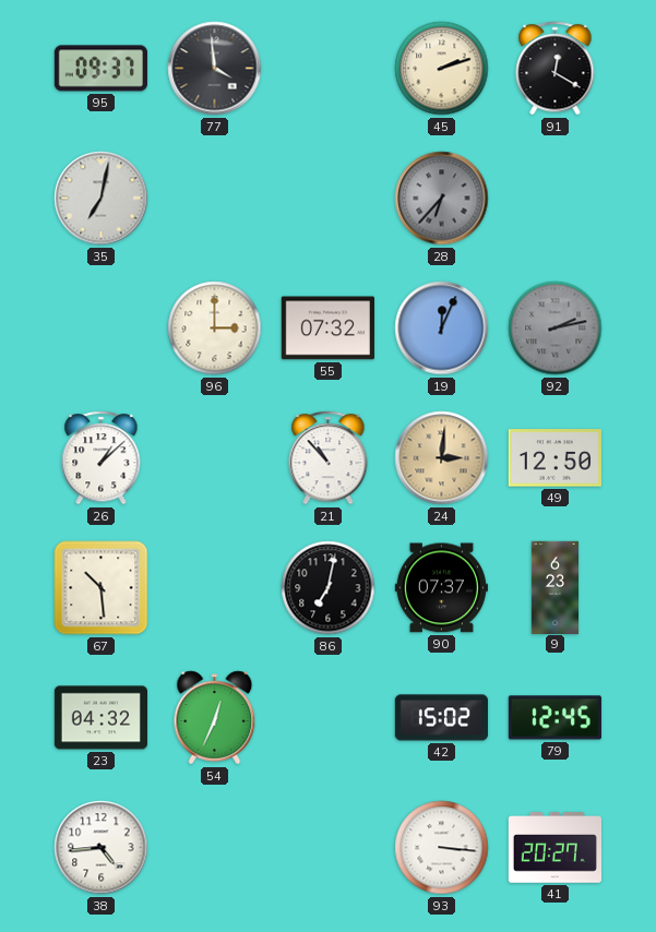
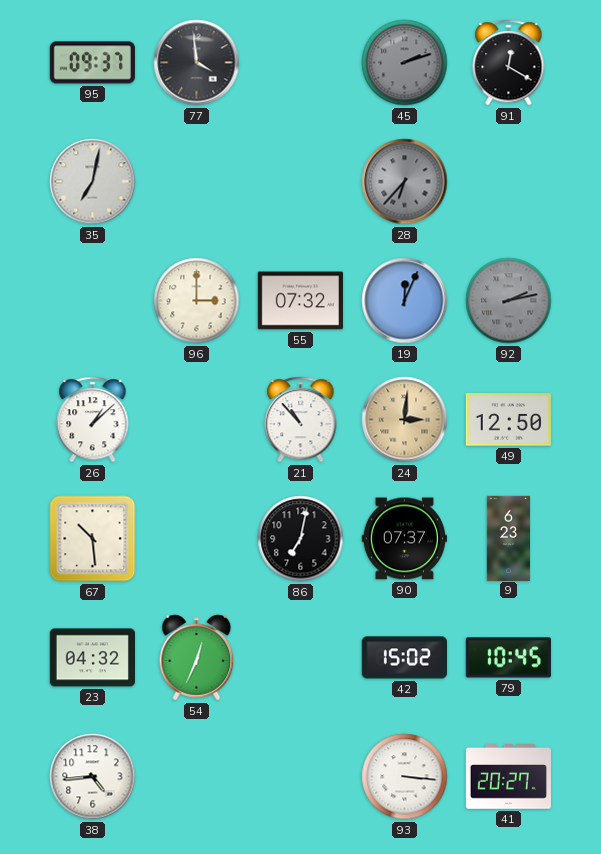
45 dial: cream -> grey (405, 63)
79: 12:45 -> 10:45 (508, 658)
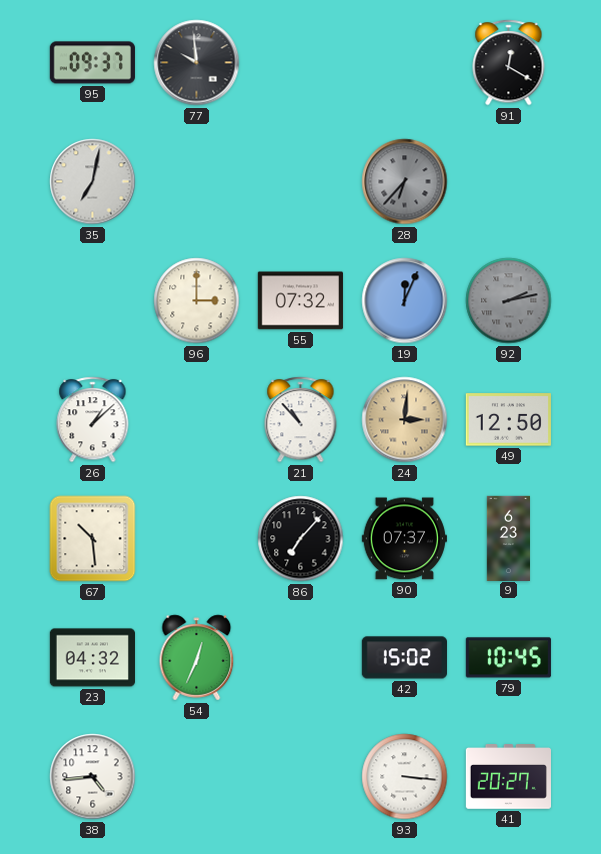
77: 3:59 -> 9:59 (197, 63)
45: 2:12 -> none (405, 63)
86: 7:02 -> 7:07 (301, 539)
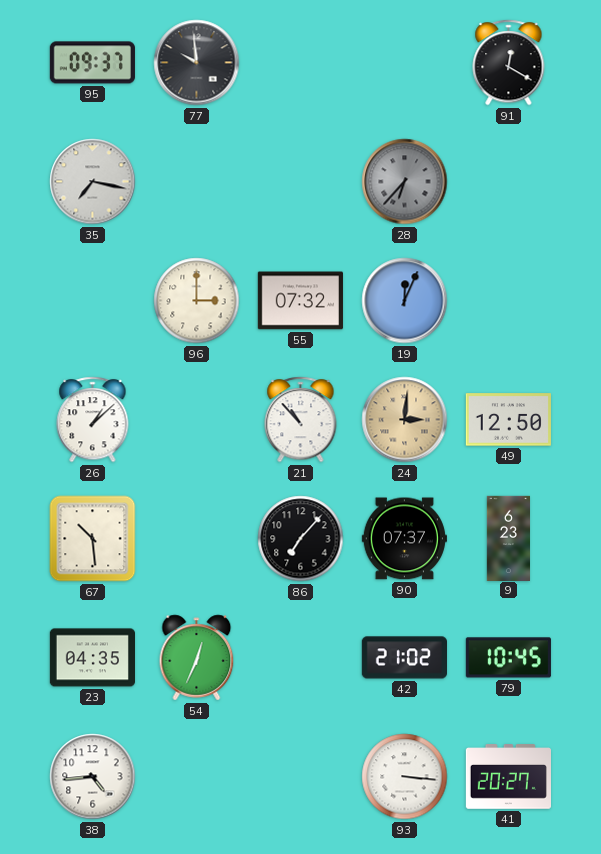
35: 7:02 -> 7:17 (93, 182)
92: 2:13 -> none (509, 301)
23: 04:32 -> 04:35 (92, 658)
42: 15:02 -> 21:02 (404, 658)
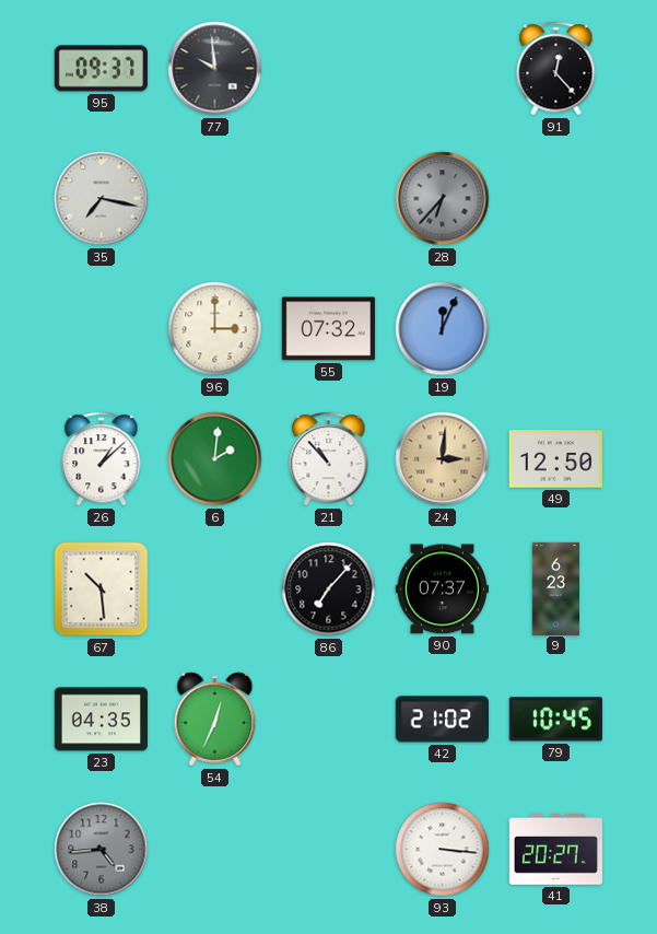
91: 12:20 -> 12:23 (556, 69)
6: none -> 2:01 (215, 459)
38 dial: white -> grey (102, 850)
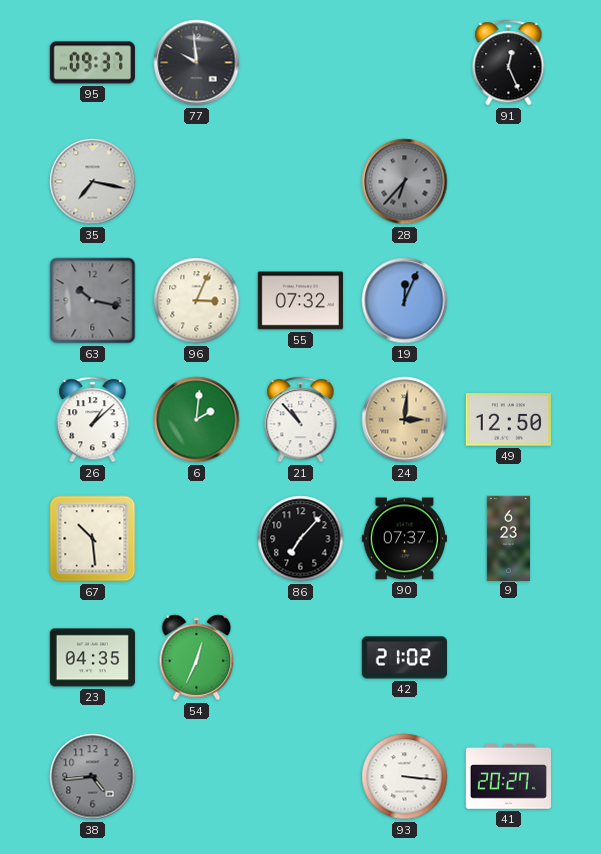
91: 12:23 -> 12:26 (509, 63)
63: none -> 10:17 (93, 301)
96: 3:00 -> 3:04 (197, 301)
79: 10:45 -> none (555, 720)
